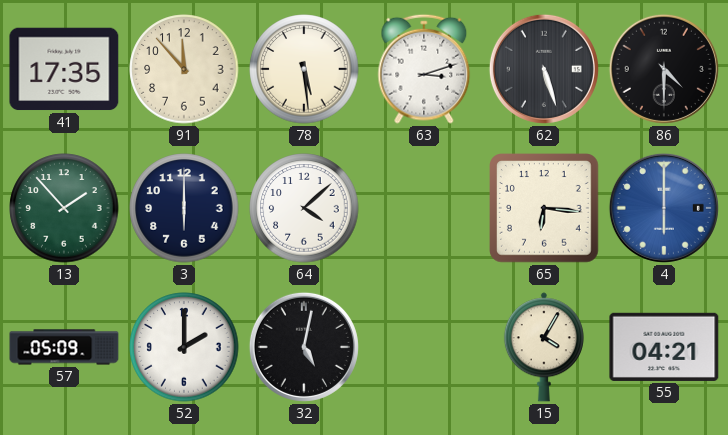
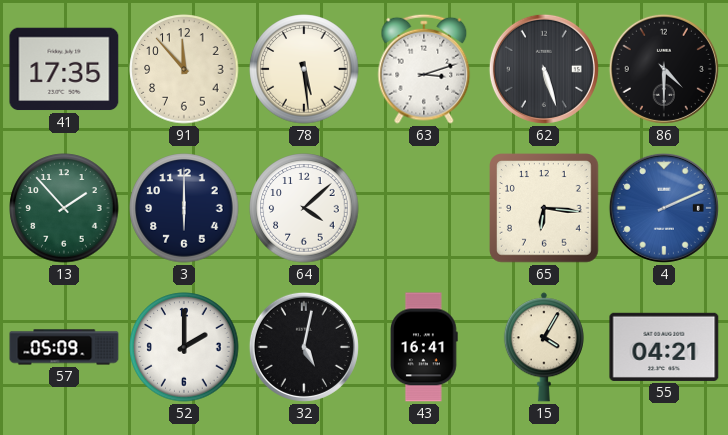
4: 6:00 -> 2:11 (664, 208)
43: none -> 16:41 (425, 347)
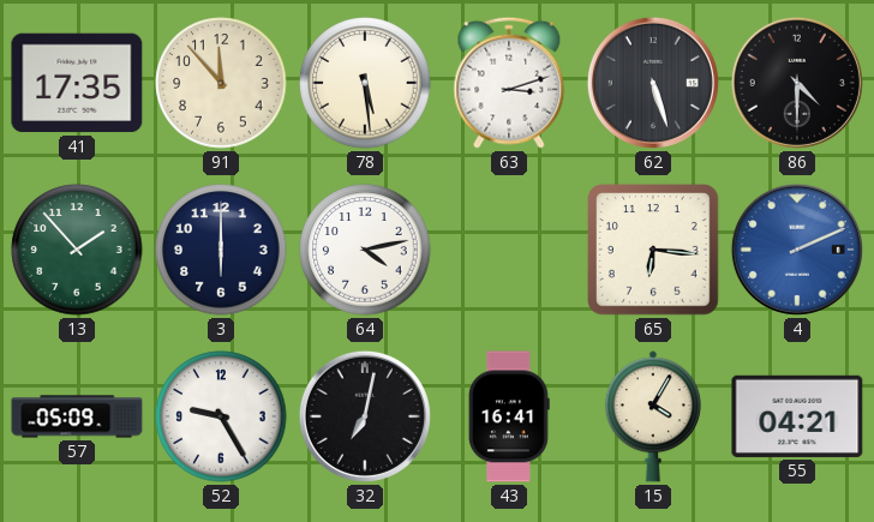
64: 4:08 -> 4:13 (365, 250)
52: 2:00 -> 9:25 (221, 416)
32: 5:02 -> 7:02 (365, 416)
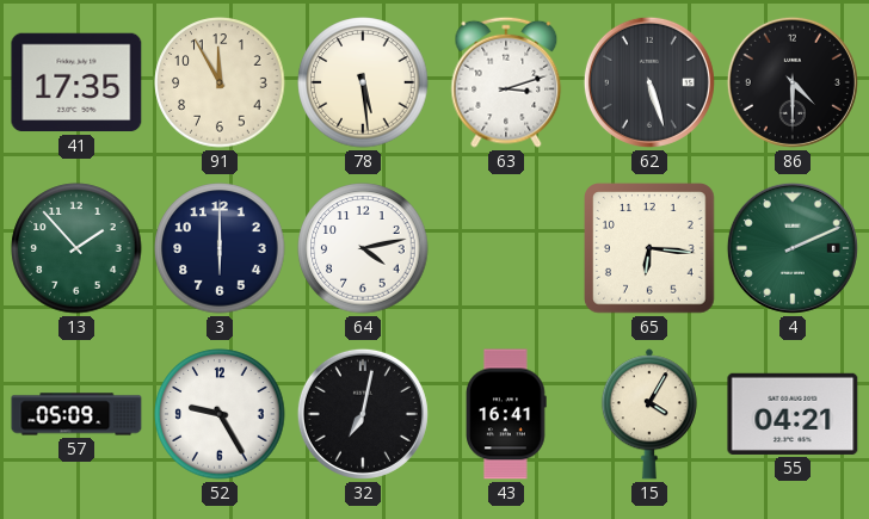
91: 11:53 -> 11:55 (220, 82)
4 dial: blue -> green (793, 248)
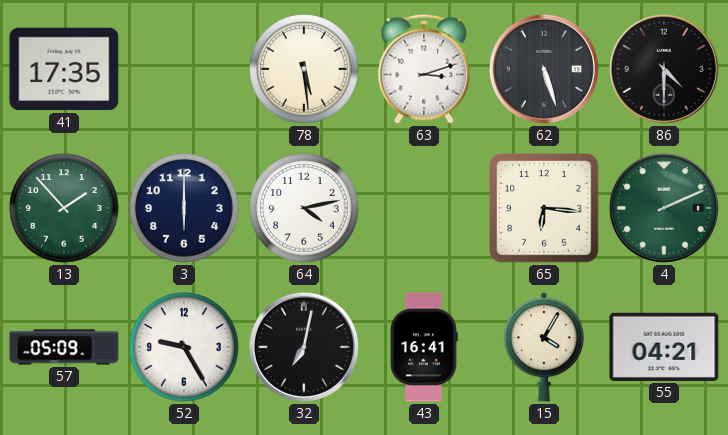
91: 11:55 -> none (220, 82)
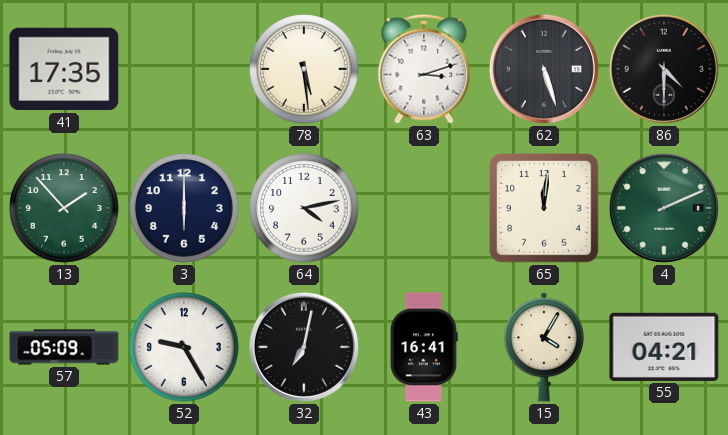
65: 6:16 -> 12:01 (545, 209)
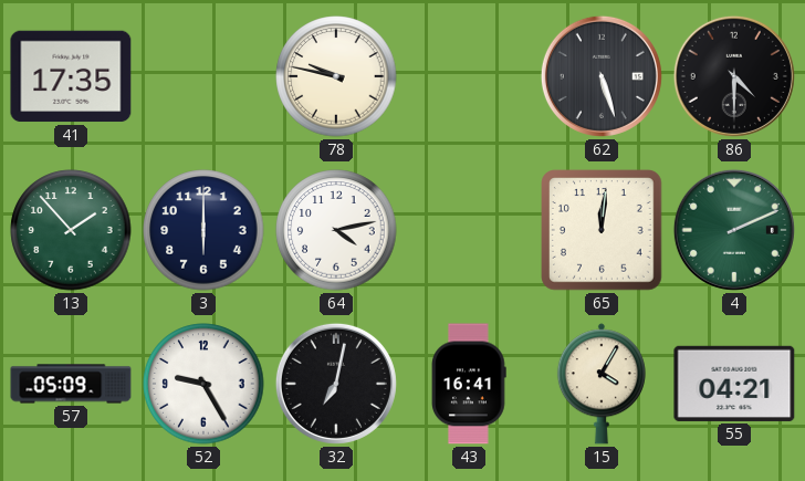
78: 5:29 -> 9:47 (336, 76)
63: 3:12 -> none (424, 69)
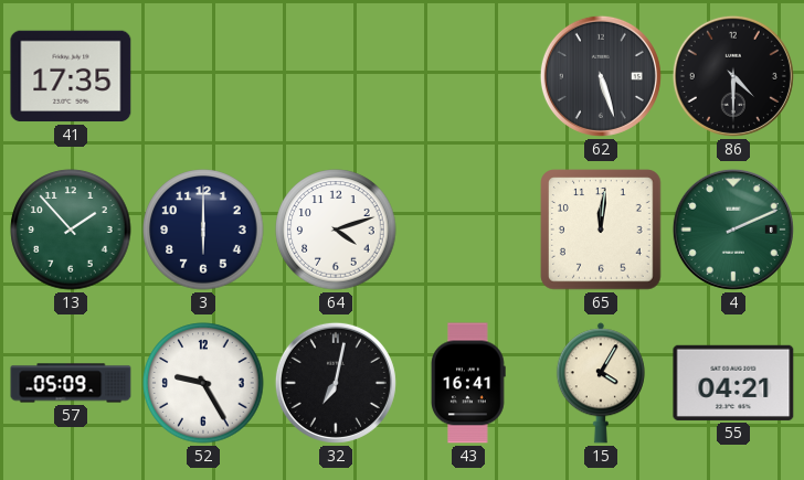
78: 9:47 -> none (336, 76)
64: 4:13 -> 4:12 (336, 230)
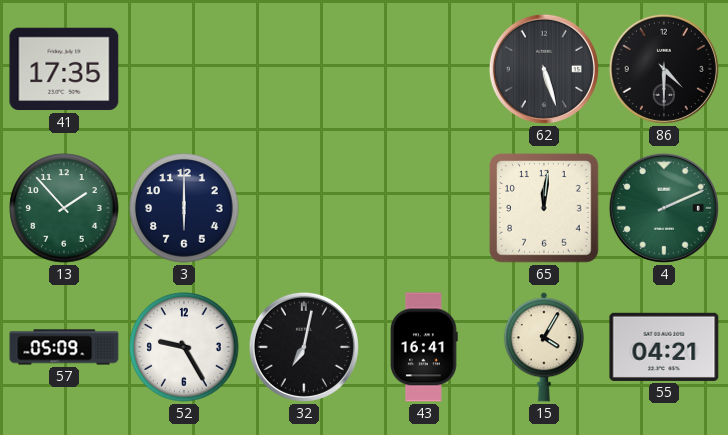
64: 4:12 -> none (336, 230)
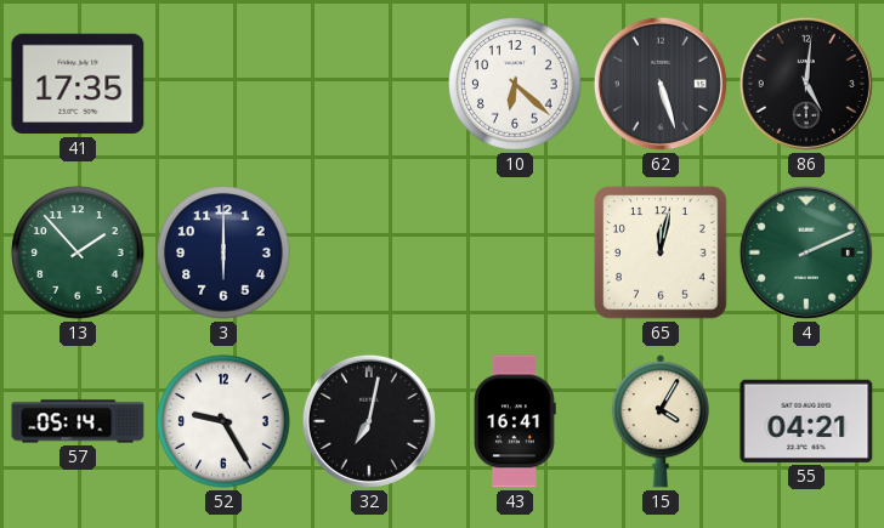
10: none -> 6:22 (515, 84)
86: 4:30 -> 5:01 (806, 84)
65: 12:01 -> 12:02 (662, 254)
57: 05:09 -> 05:14 (78, 421)
